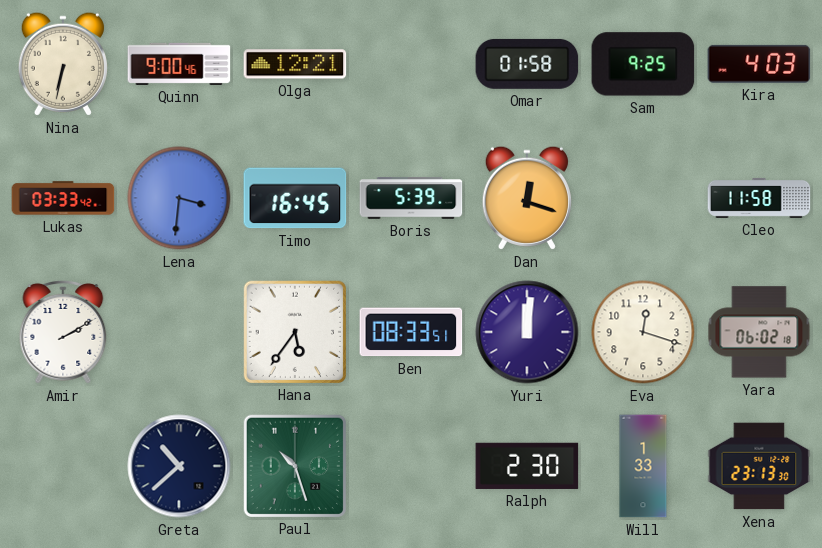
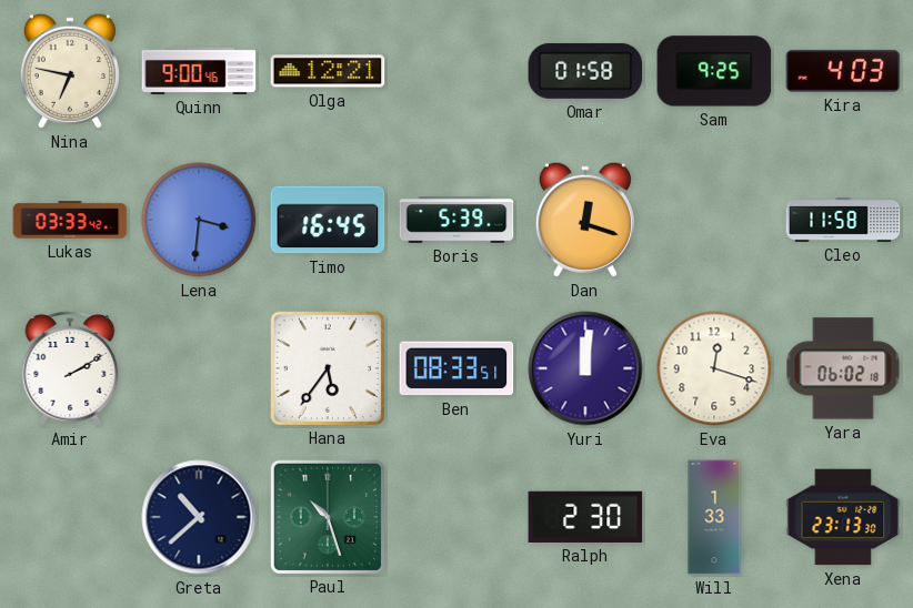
Nina: 6:32 -> 6:47 (70, 71)
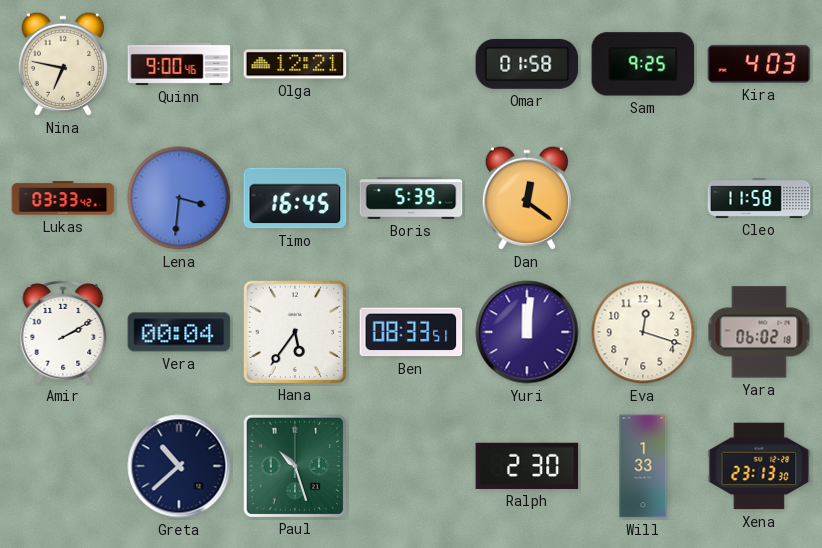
Dan: 12:18 -> 12:21 (527, 198)
Vera: none -> 00:04 (179, 332)
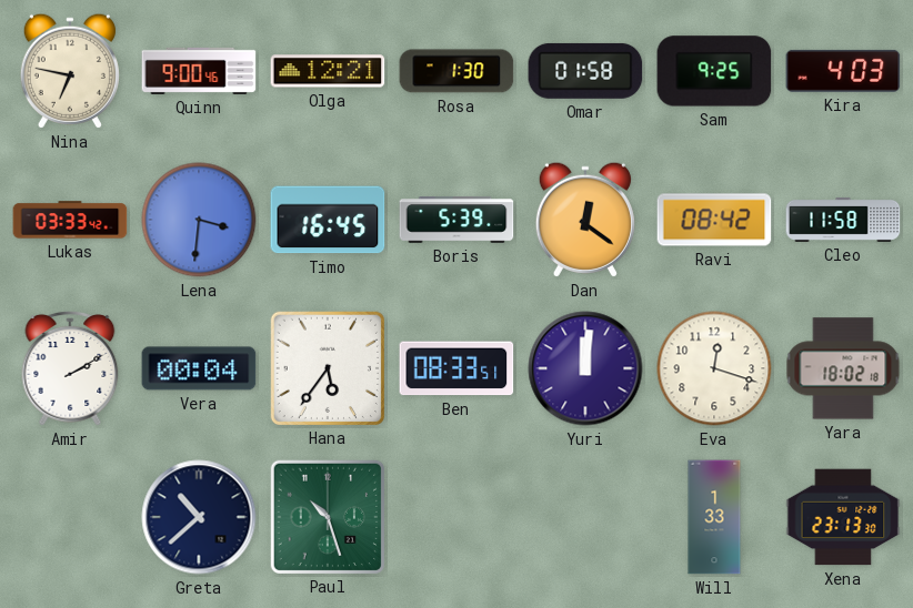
Rosa: none -> 1:30 (456, 71)
Ravi: none -> 08:42 (714, 220)
Yara: 06:02 -> 18:02 (843, 368)
Ralph: 2:30 -> none (527, 466)
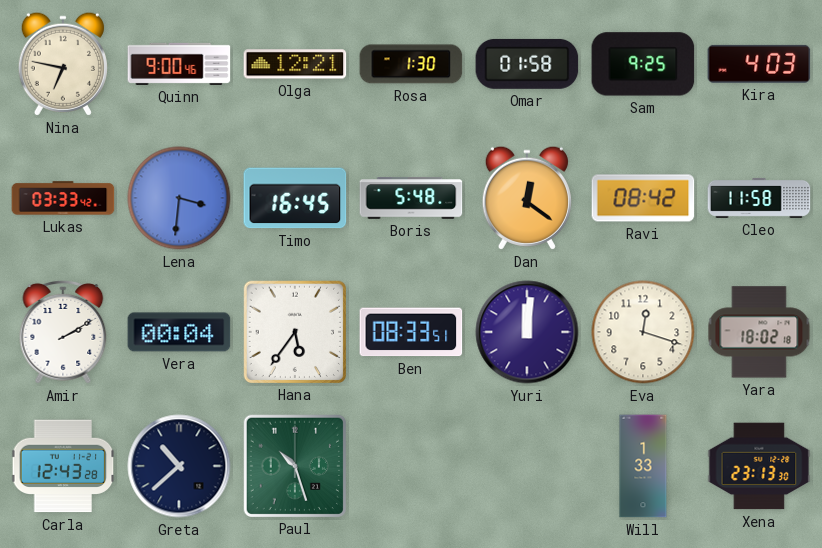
Boris: 5:39 -> 5:48 (411, 198)
Carla: none -> 12:43 (63, 466)
